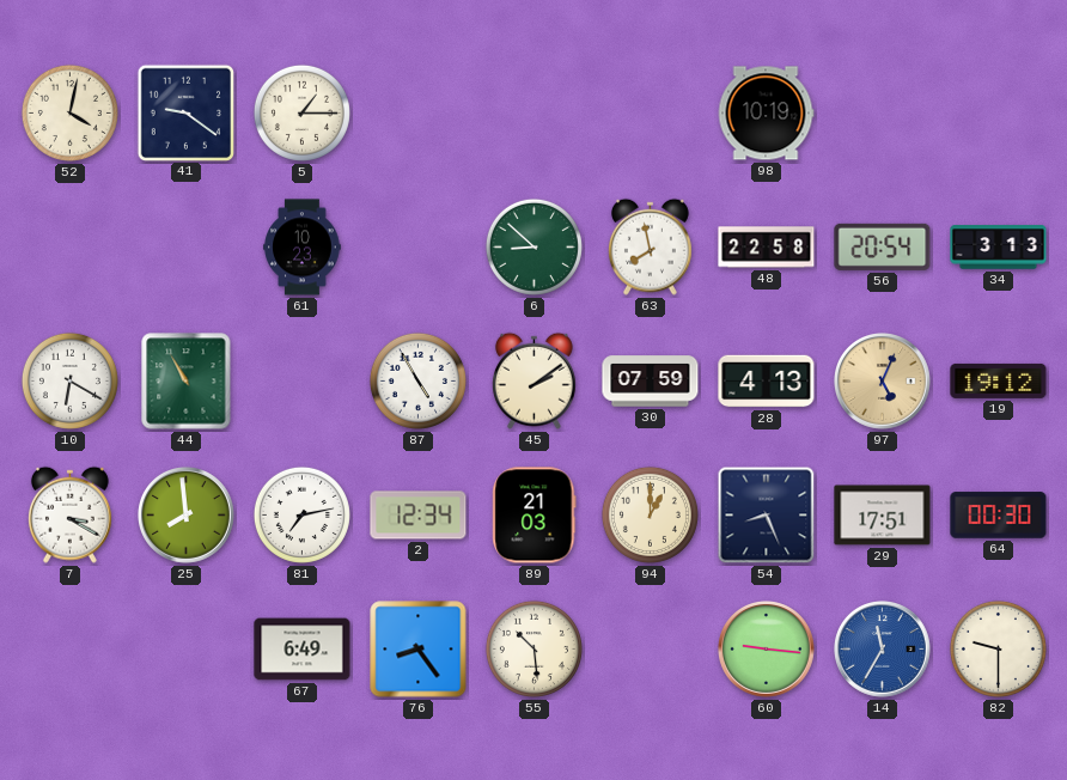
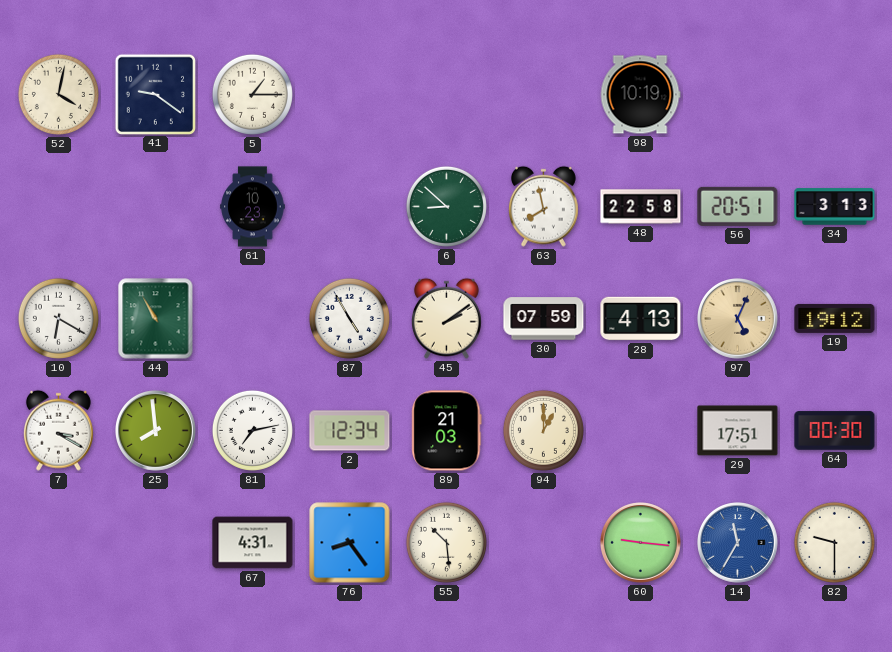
56: 20:54 -> 20:51 (738, 206)
54: 8:26 -> none (767, 516)
67: 6:49 -> 4:31 (253, 543)
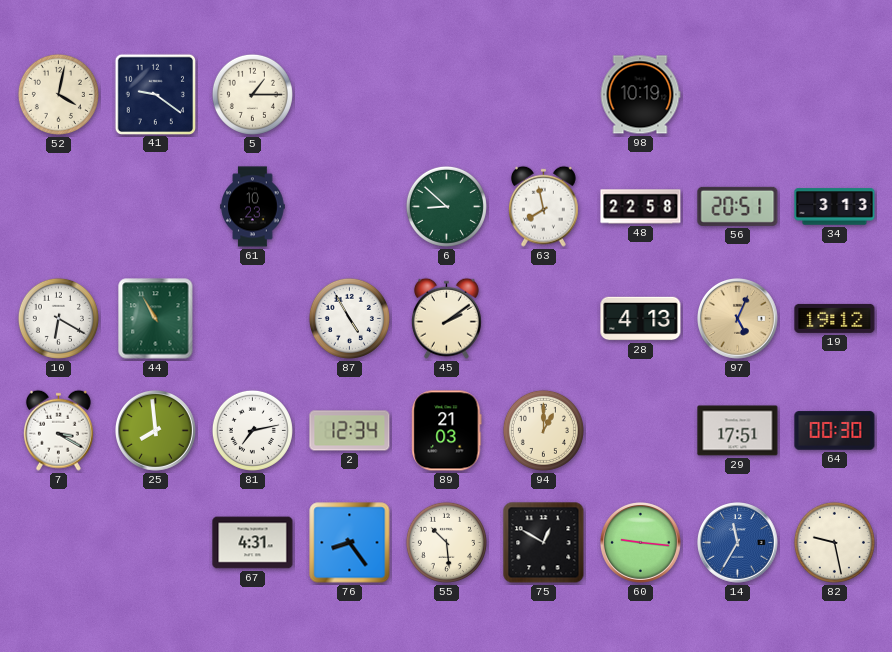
30: 07:59 -> none (544, 319)
75: none -> 12:50 (544, 543)
82: 9:30 -> 9:28 (834, 542)
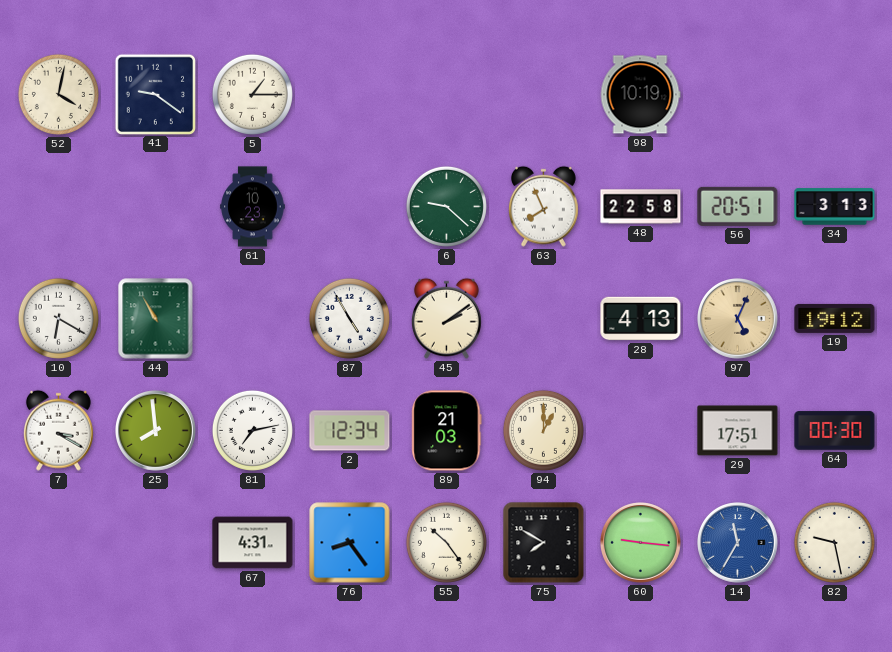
6: 8:52 -> 9:22 (446, 206)
63: 7:58 -> 7:56 (543, 206)
55: 10:29 -> 10:24 (446, 542)
75: 12:50 -> 7:50 (544, 543)
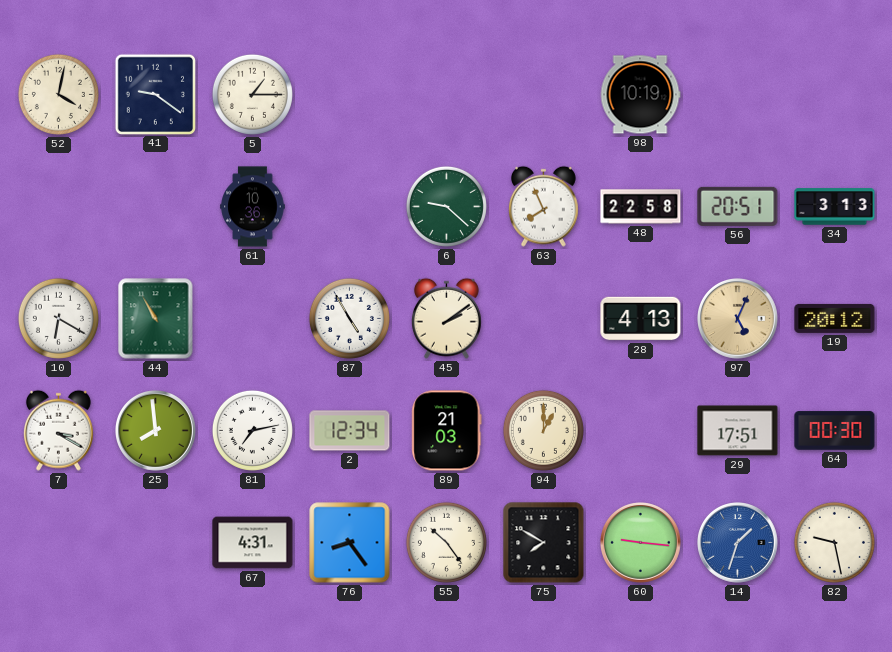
61: 10:23 -> 10:36 (253, 207)
19: 19:12 -> 20:12 (835, 318)
14: 11:35 -> 1:33 (738, 543)
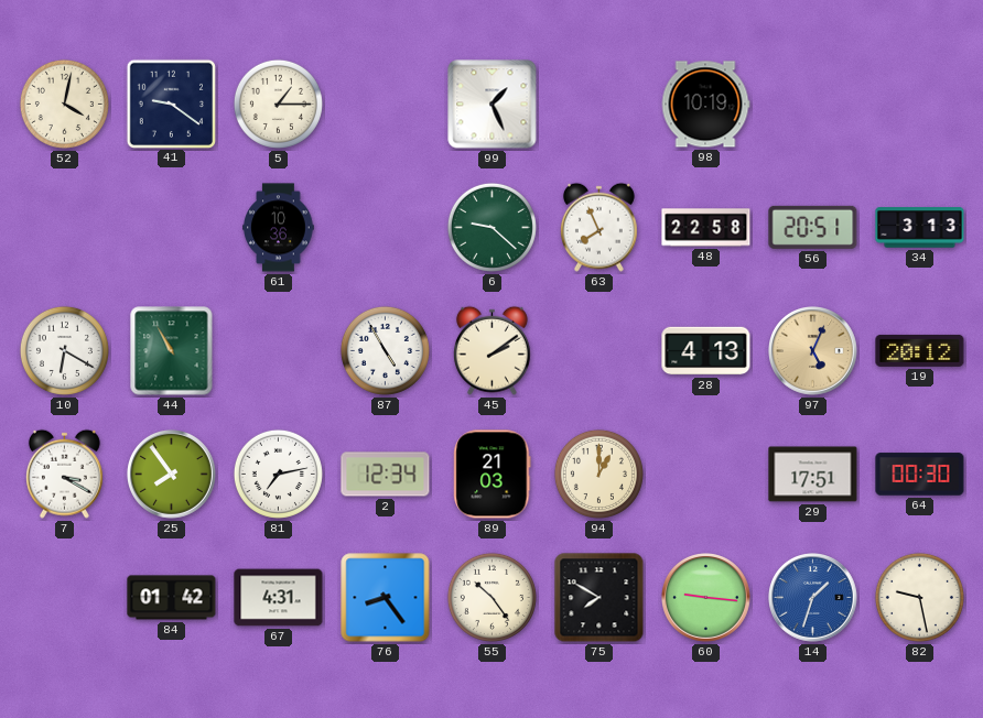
99: none -> 1:26 (493, 105)
25: 7:59 -> 7:54 (172, 475)
84: none -> 01:42 (172, 598)
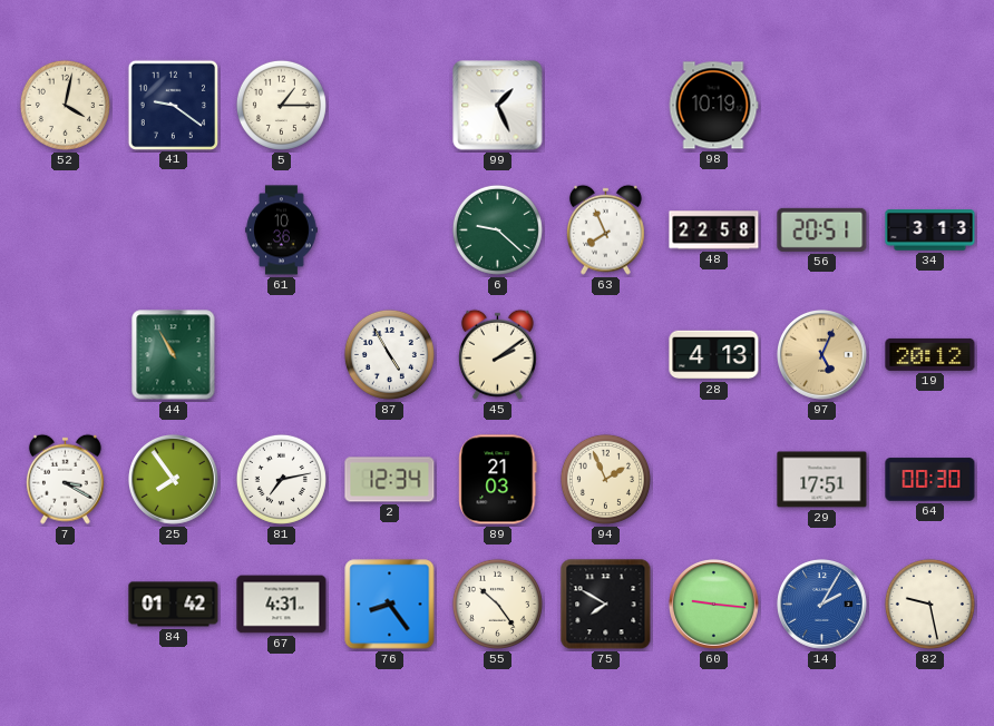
10: 6:20 -> none (64, 350)
94: 1:00 -> 1:56 (605, 479)
14: 1:33 -> 2:05 (822, 605)
